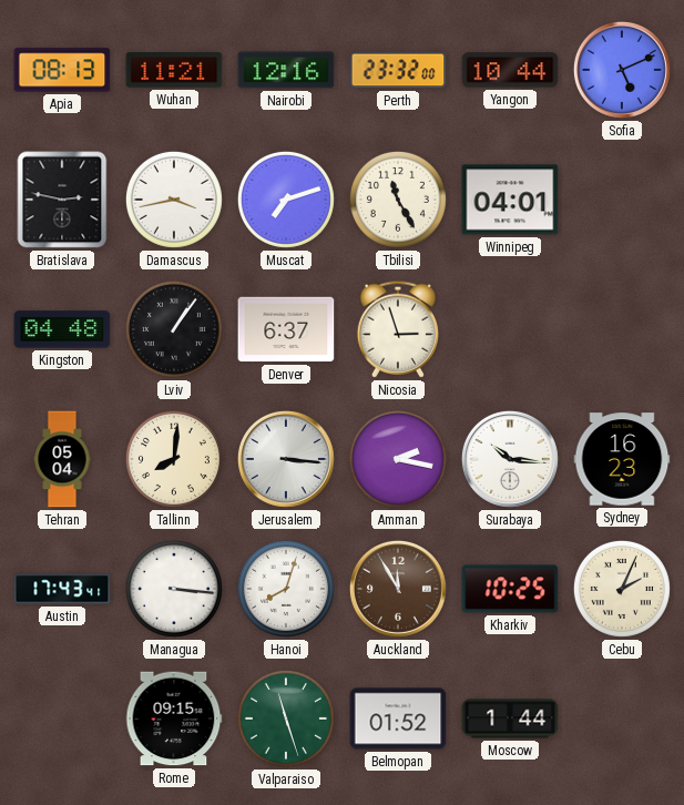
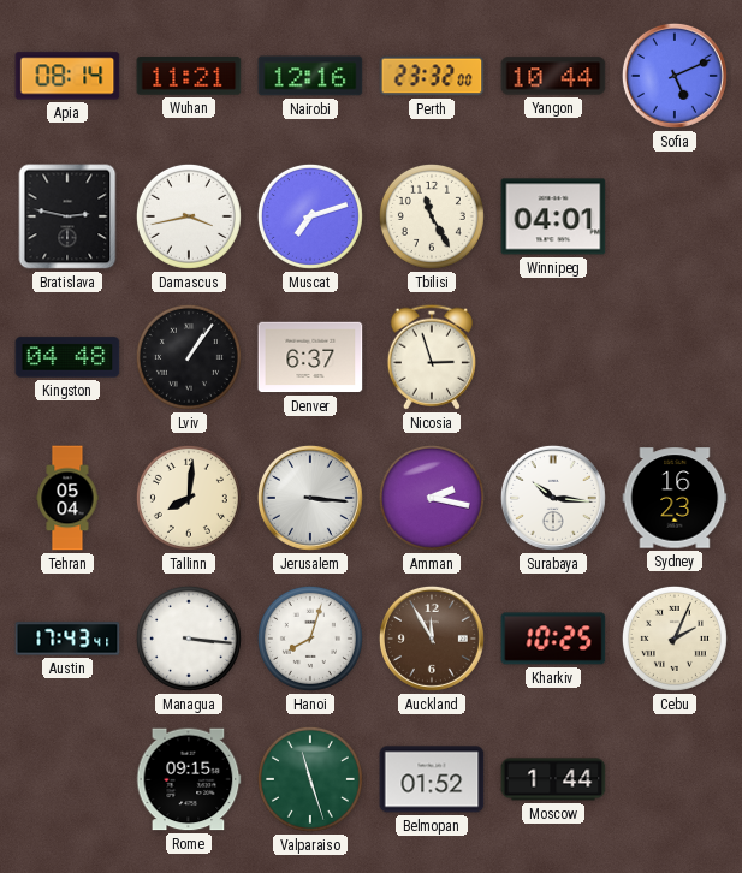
Apia: 08:13 -> 08:14 (67, 76)
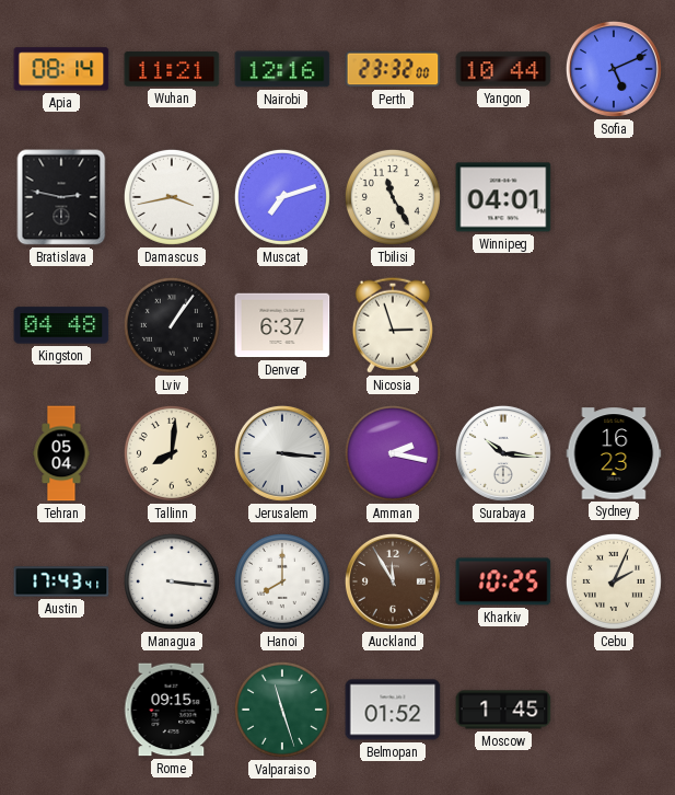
Hanoi: 8:03 -> 8:00 (282, 581)
Moscow: 1:44 -> 1:45 (503, 710)
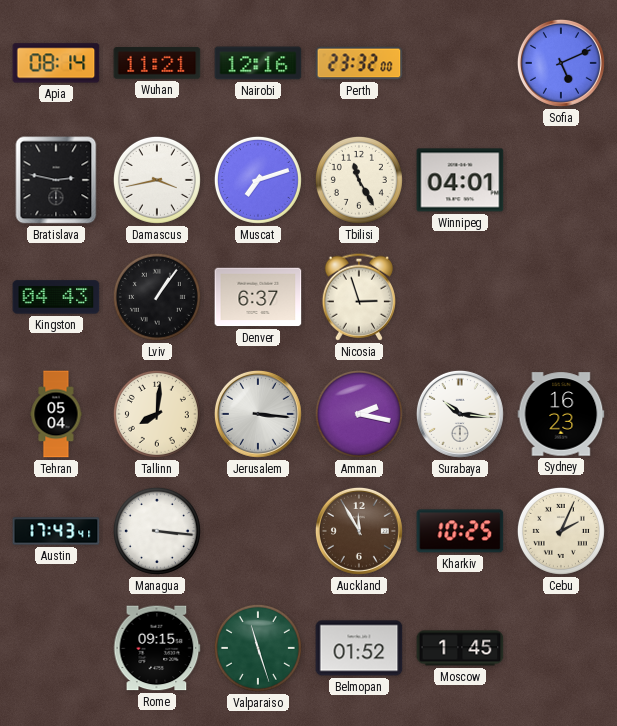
Yangon: 10:44 -> none (503, 69)
Kingston: 04:48 -> 04:43 (56, 297)
Hanoi: 8:00 -> none (282, 581)
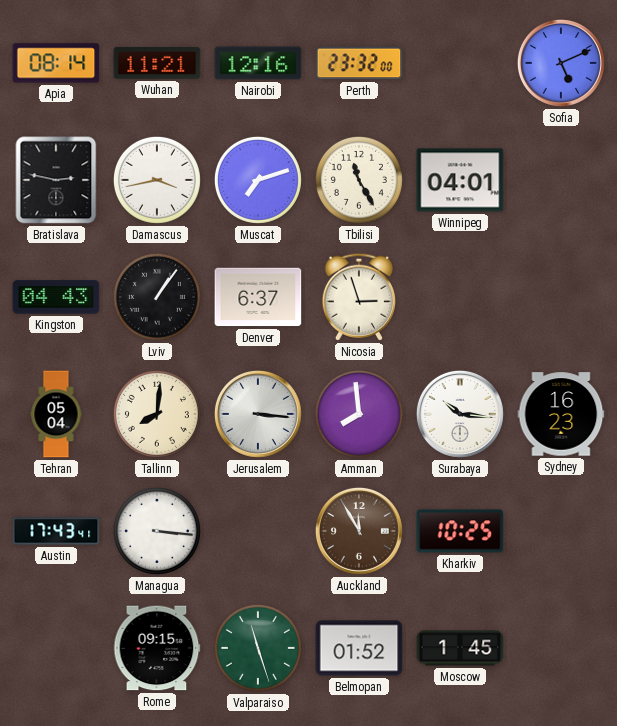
Amman: 2:17 -> 7:59 (359, 414)
Cebu: 2:04 -> none (561, 531)
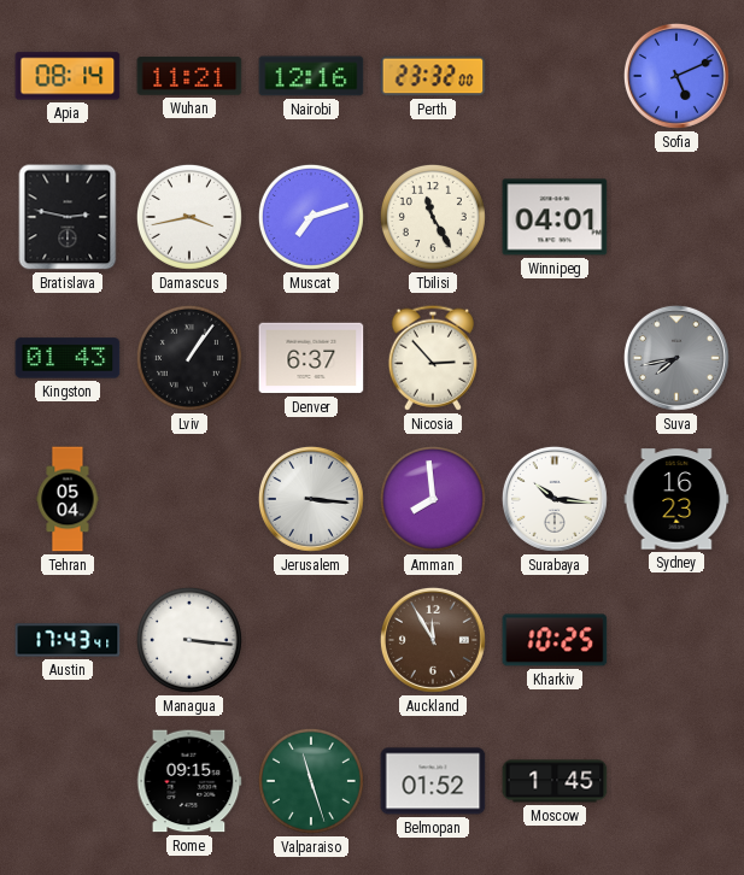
Kingston: 04:43 -> 01:43 (68, 358)
Nicosia: 2:57 -> 2:53 (433, 358)
Suva: none -> 7:43 (676, 358)
Tallinn: 8:01 -> none (157, 414)
